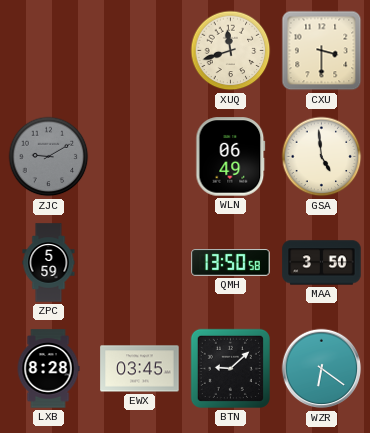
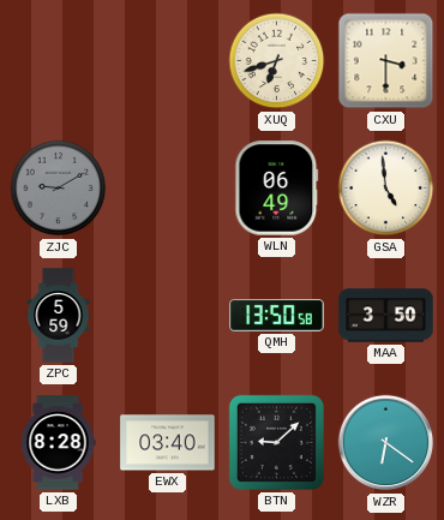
XUQ: 11:42 -> 6:42 (277, 61)
EWX: 03:45 -> 03:40 (168, 443)
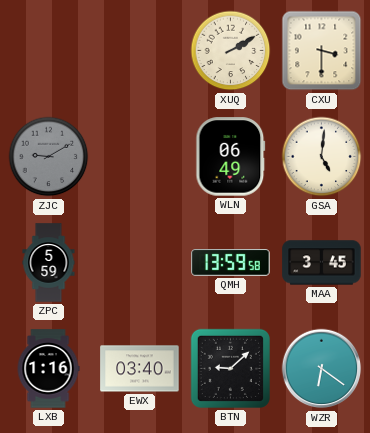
XUQ: 6:42 -> 2:10 (231, 51)
GSA: 4:59 -> 5:01 (322, 157)
QMH: 13:50 -> 13:59 (231, 263)
MAA: 3:50 -> 3:45 (322, 263)
LXB: 8:28 -> 1:16 (48, 369)
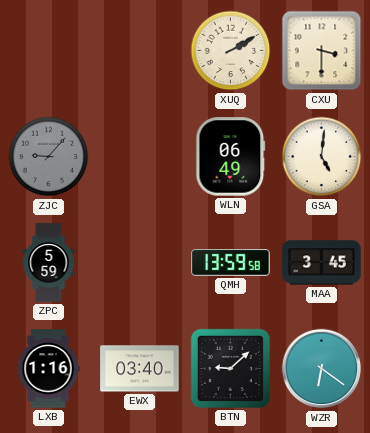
ZJC: 9:10 -> 9:07 (49, 157)
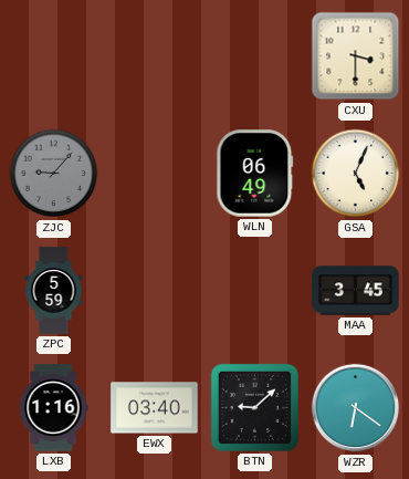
XUQ: 2:10 -> none (231, 51)
GSA: 5:01 -> 5:04 (356, 174)
QMH: 13:59 -> none (231, 263)
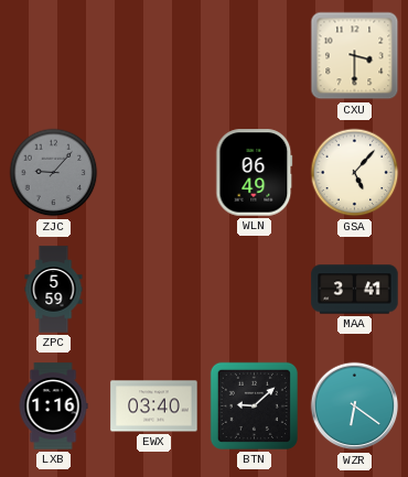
GSA: 5:04 -> 5:07 (355, 173)
MAA: 3:45 -> 3:41 (355, 290)
